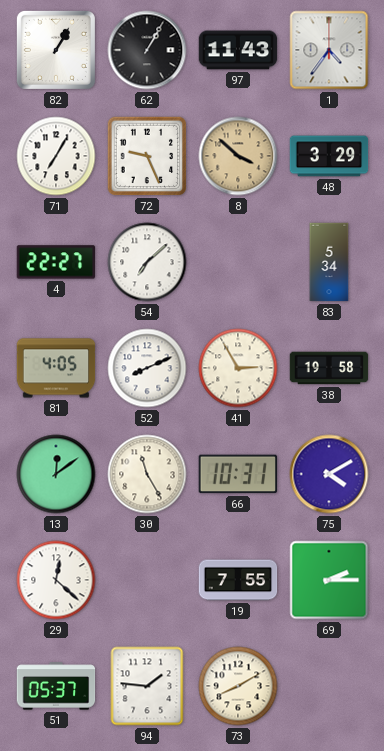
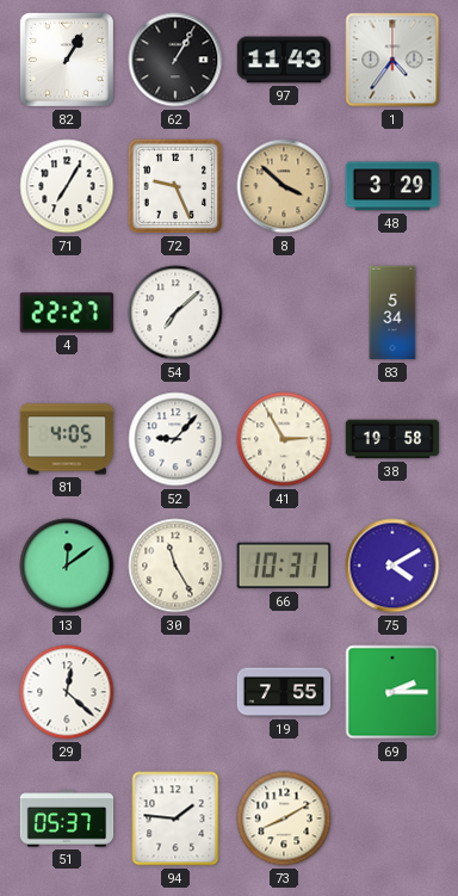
52: 8:11 -> 9:07 (175, 439)
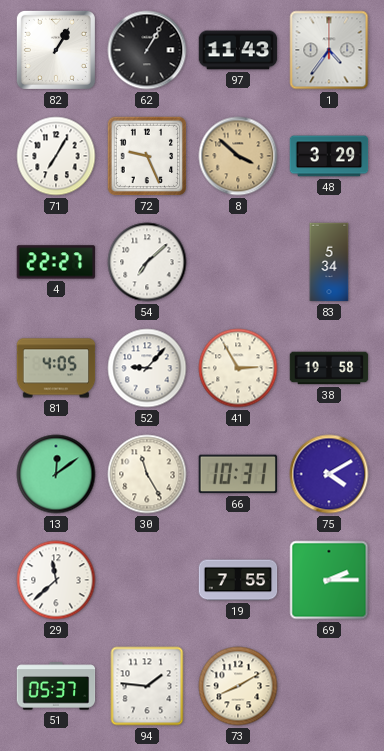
29: 12:22 -> 11:38 (56, 580)
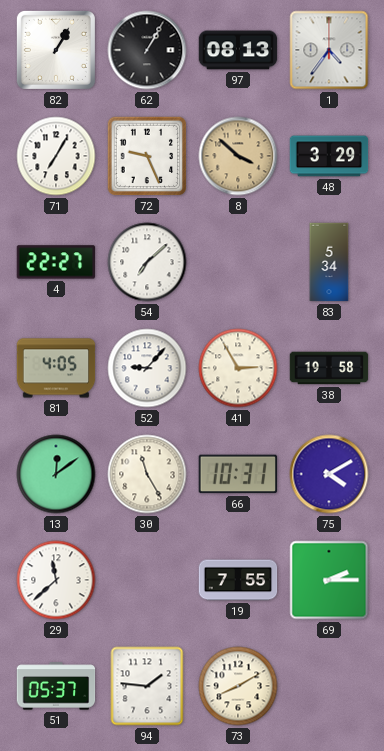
97: 11:43 -> 08:13 (238, 50)
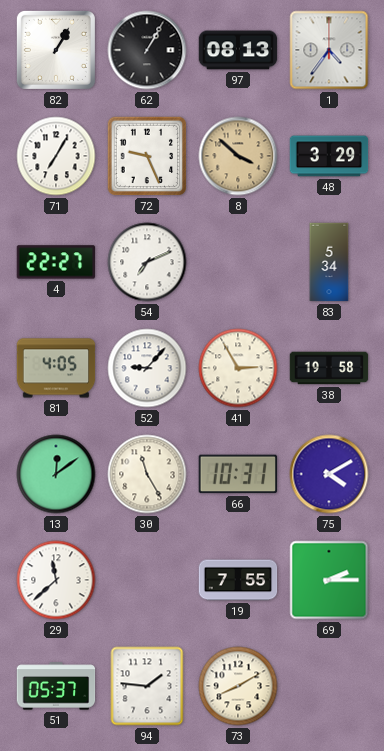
54: 7:08 -> 7:11 (147, 262)
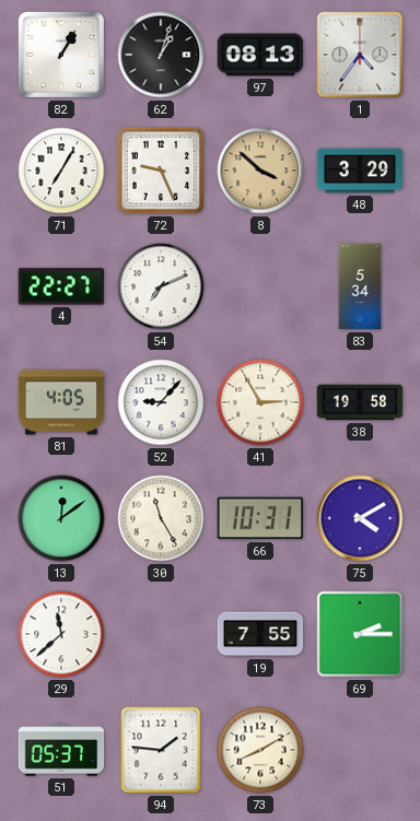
62: 1:05 -> 1:03 (161, 55)
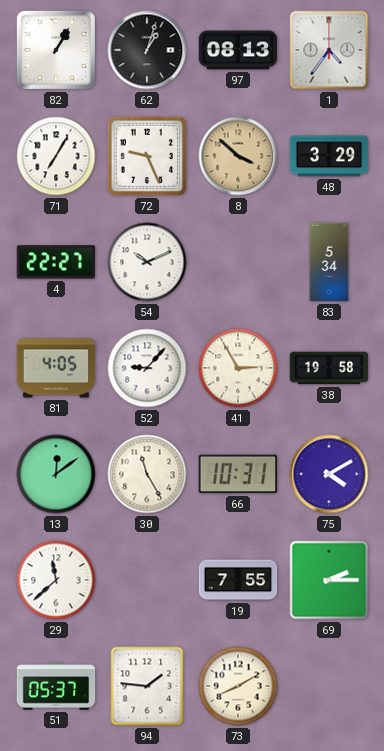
54: 7:11 -> 10:11 (147, 262)
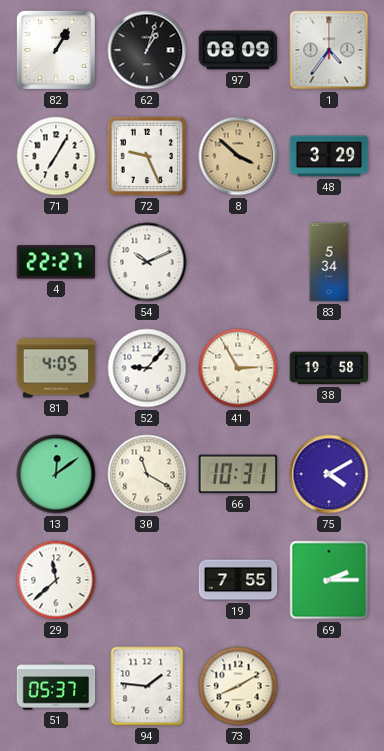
97: 08:13 -> 08:09 (238, 50)
30: 11:25 -> 11:20 (147, 474)
